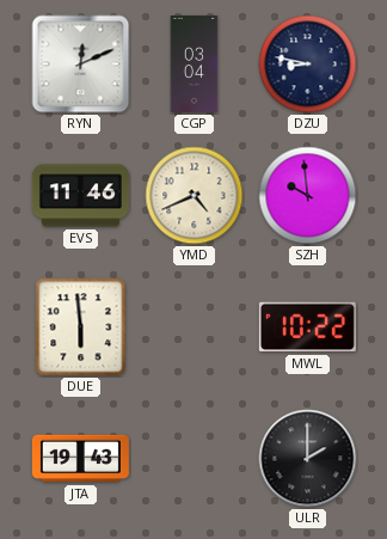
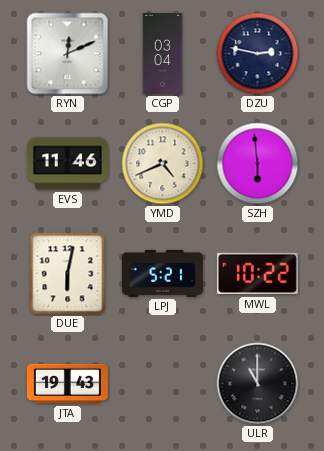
DZU: 8:47 -> 2:47 (258, 54)
SZH: 9:59 -> 5:59 (258, 164)
DUE: 5:59 -> 6:02 (68, 274)
LPJ: none -> 5:21 (162, 273)
ULR: 2:00 -> 11:00 (258, 384)
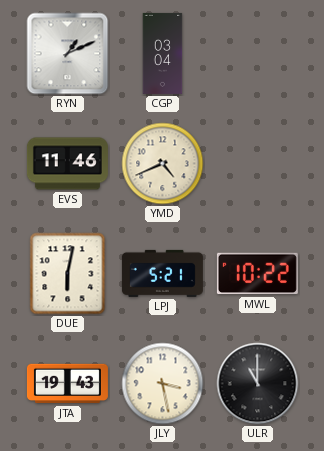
RYN: 12:11 -> 1:11 (68, 54)
DZU: 2:47 -> none (258, 54)
SZH: 5:59 -> none (258, 164)
JLY: none -> 3:28 (163, 384)
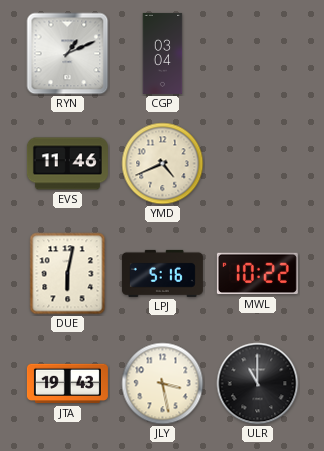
LPJ: 5:21 -> 5:16 (162, 273)
